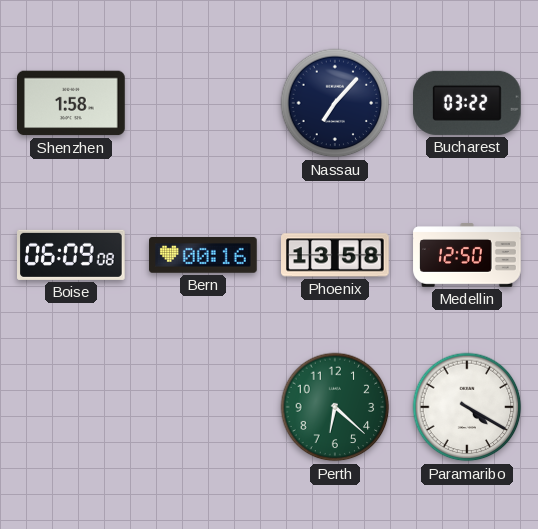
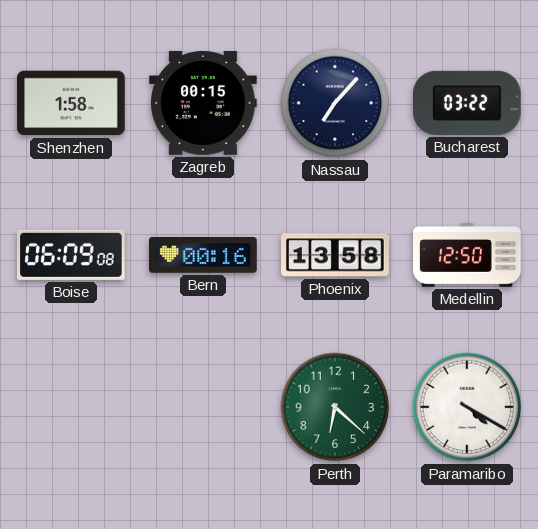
Zagreb: none -> 00:15 (204, 103)
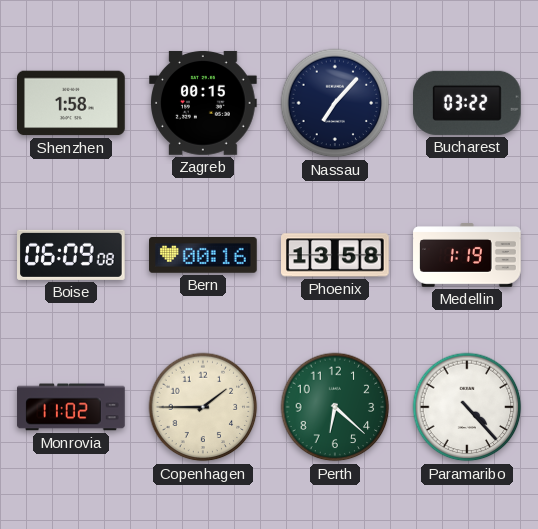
Medellin: 12:50 -> 1:19 (467, 255)
Monrovia: none -> 11:02 (71, 407)
Copenhagen: none -> 1:45 (203, 407)
Paramaribo: 4:20 -> 4:23 (467, 407)
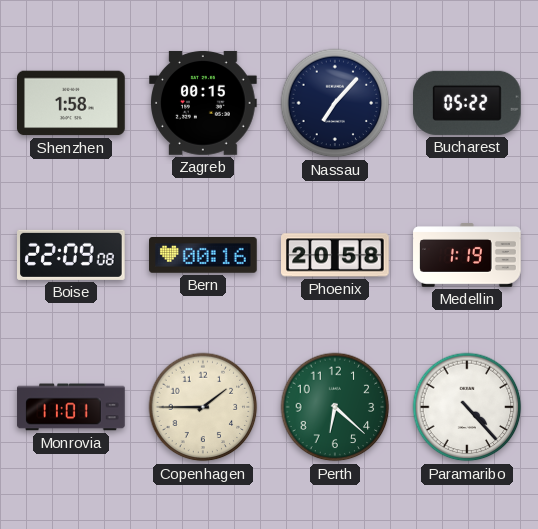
Bucharest: 03:22 -> 05:22 (468, 103)
Boise: 06:09 -> 22:09 (72, 255)
Phoenix: 13:58 -> 20:58 (335, 255)
Monrovia: 11:02 -> 11:01 (71, 407)
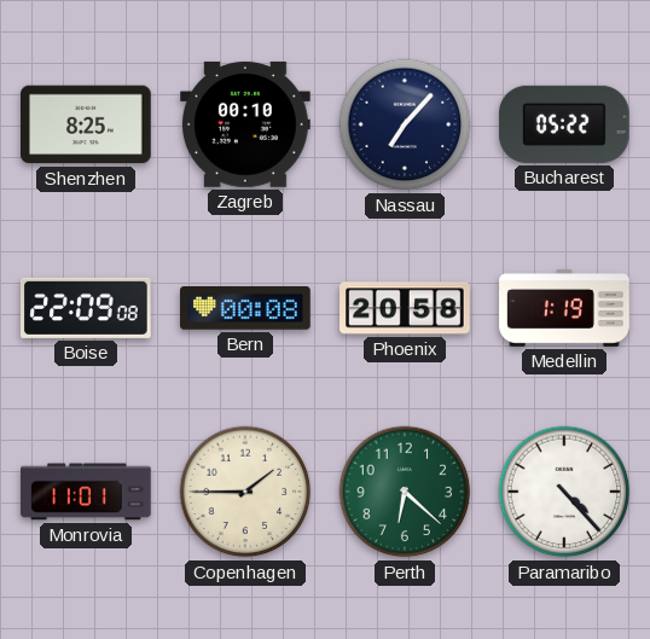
Shenzhen: 1:58 -> 8:25 (86, 124)
Zagreb: 00:15 -> 00:10 (246, 124)
Bern: 00:16 -> 00:08 (245, 309)
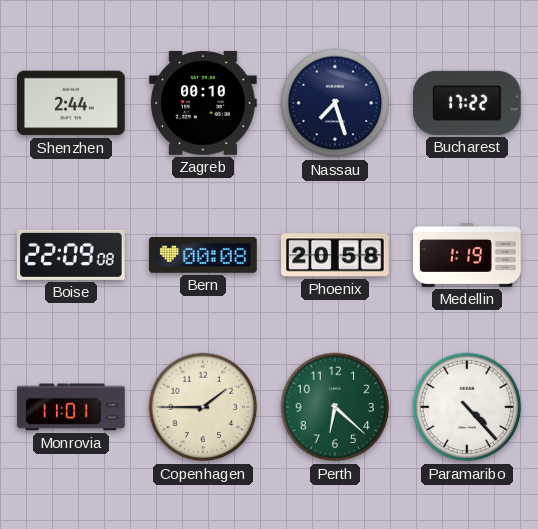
Shenzhen: 8:25 -> 2:44 (71, 103)
Nassau: 7:07 -> 7:27 (335, 103)
Bucharest: 05:22 -> 17:22 (468, 103)
